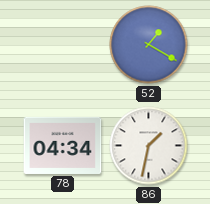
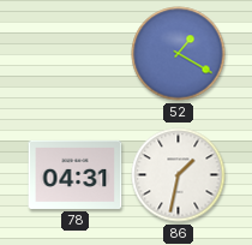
78: 04:34 -> 04:31 (76, 174)
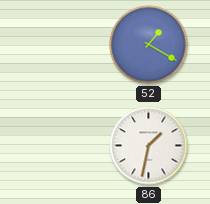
78: 04:31 -> none (76, 174)
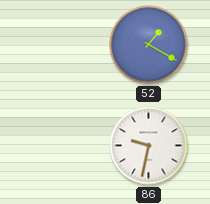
86: 1:32 -> 9:32 (149, 146)
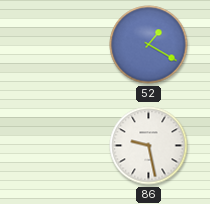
86: 9:32 -> 9:28 (149, 146)
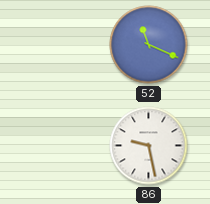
52: 1:20 -> 11:19 (149, 45)
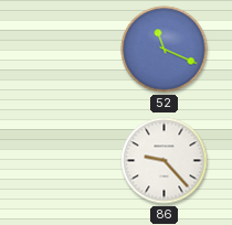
86: 9:28 -> 9:23 (165, 161)
